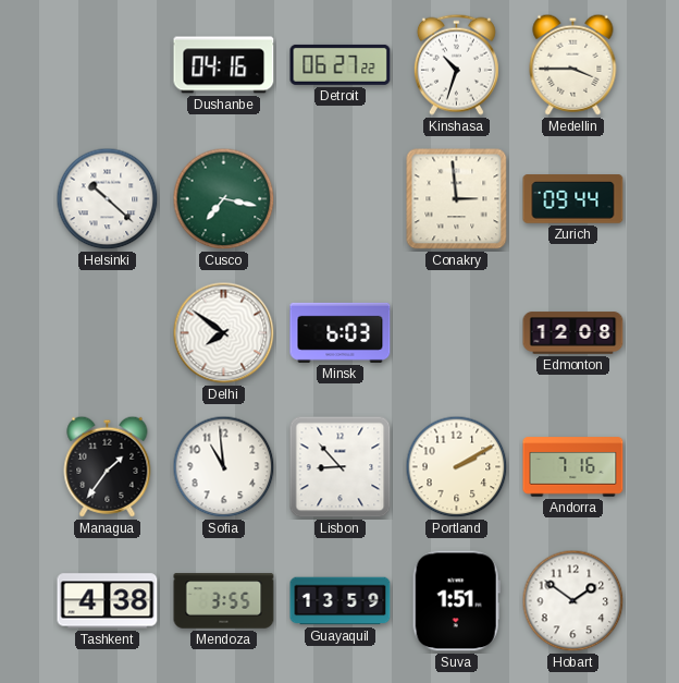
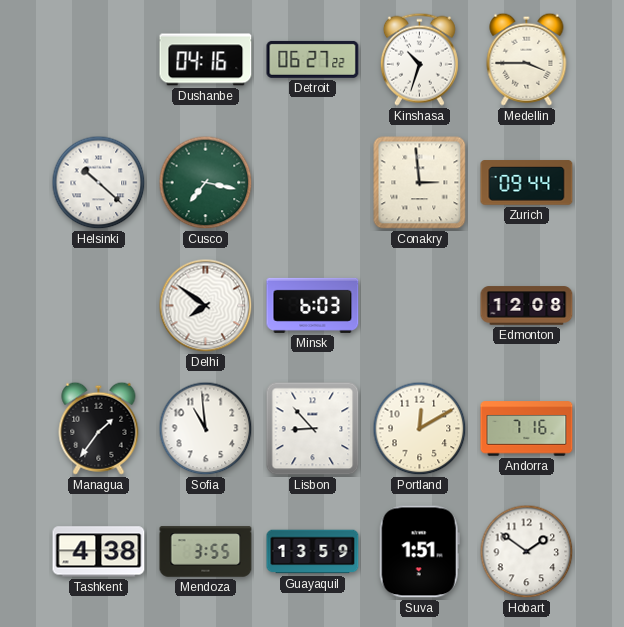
Portland: 2:10 -> 12:10 (420, 429)
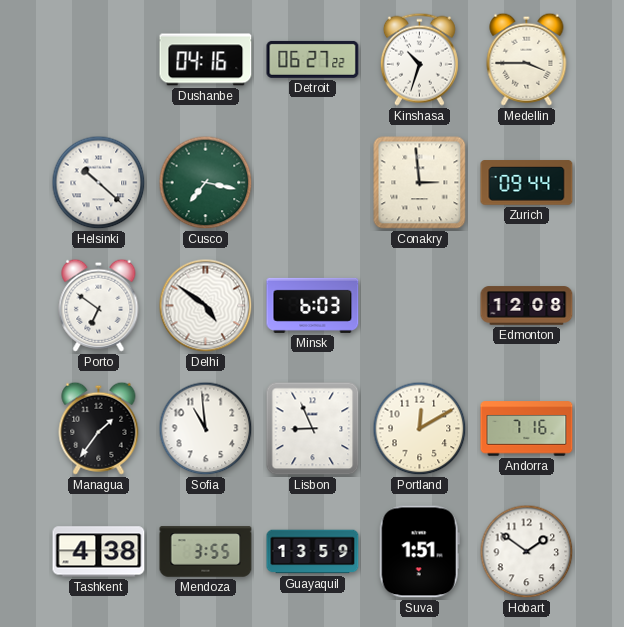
Porto: none -> 6:51 (99, 305)
Delhi: 7:51 -> 4:51 (206, 306)
Lisbon: 8:53 -> 8:56 (313, 429)
